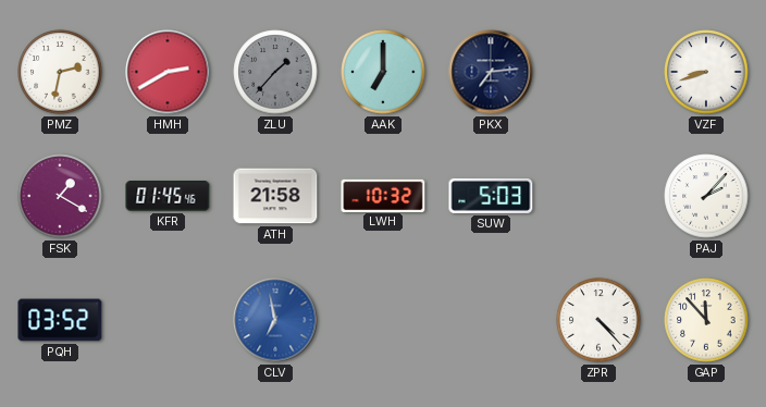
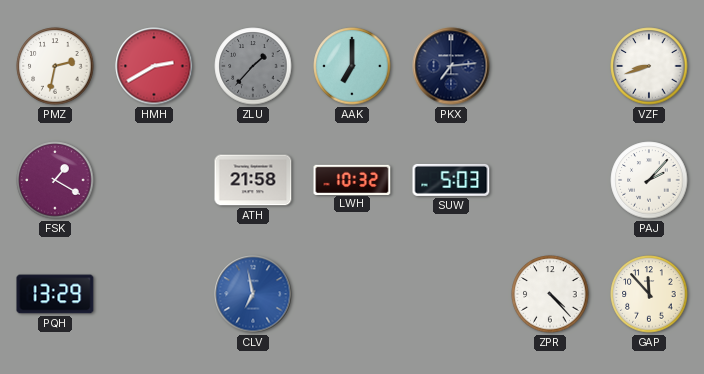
KFR: 01:45 -> none (168, 196)
PQH: 03:52 -> 13:29 (55, 294)
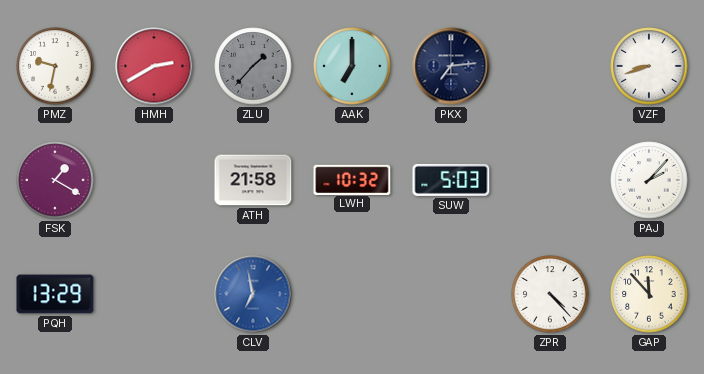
PMZ: 2:32 -> 9:32 (55, 66)
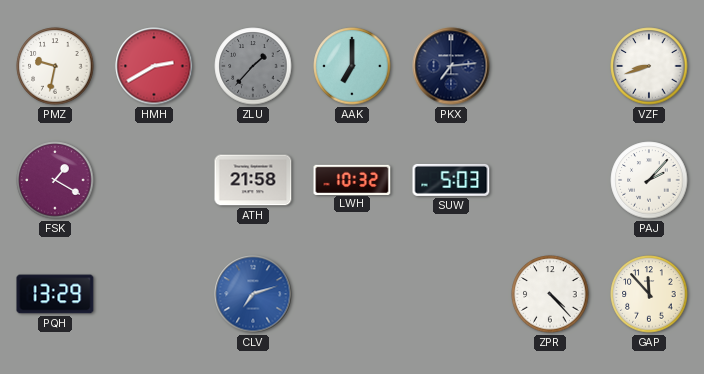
CLV: 6:58 -> 7:12 (253, 294)
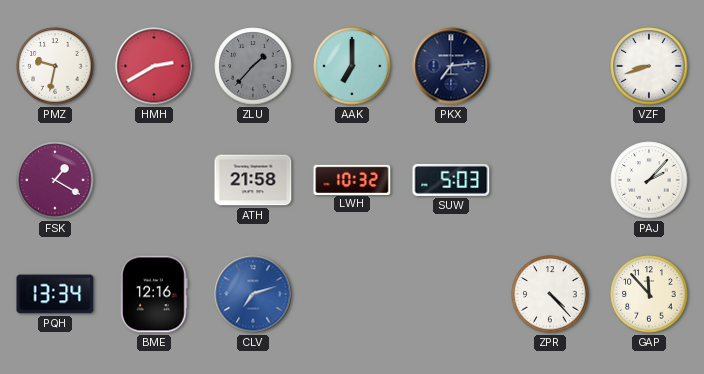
PQH: 13:29 -> 13:34 (55, 294)
BME: none -> 12:16 (154, 294)
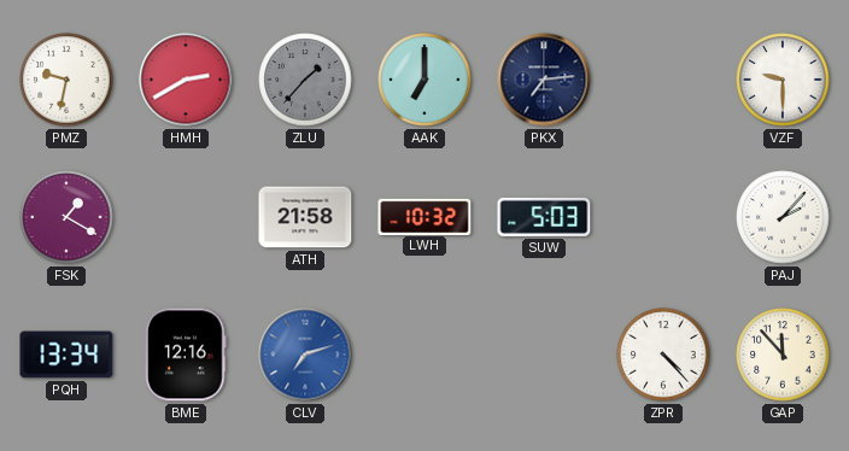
VZF: 8:42 -> 9:30 (783, 80)
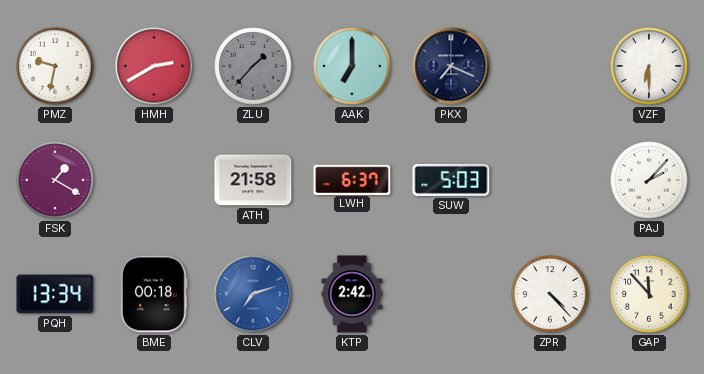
PKX: 7:14 -> 7:19 (451, 66)
VZF: 9:30 -> 6:30 (649, 66)
LWH: 10:32 -> 6:37 (352, 179)
BME: 12:16 -> 00:18 (154, 294)
KTP: none -> 2:42 (352, 294)
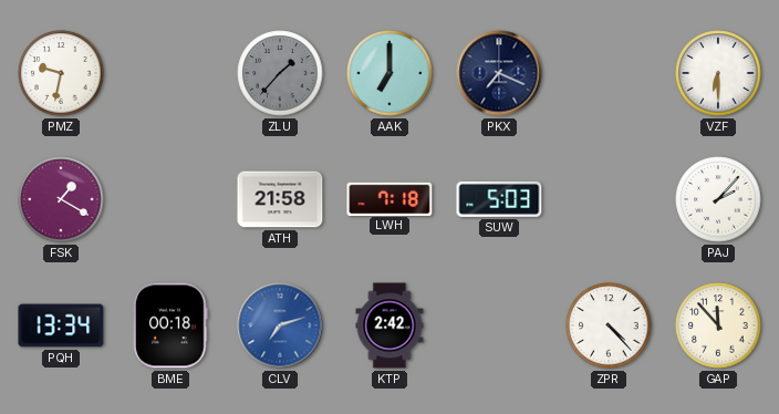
HMH: 2:40 -> none (154, 66)
LWH: 6:37 -> 7:18 (389, 198)
